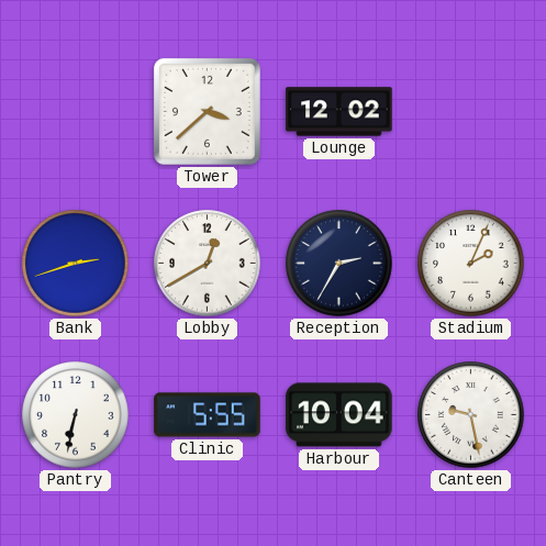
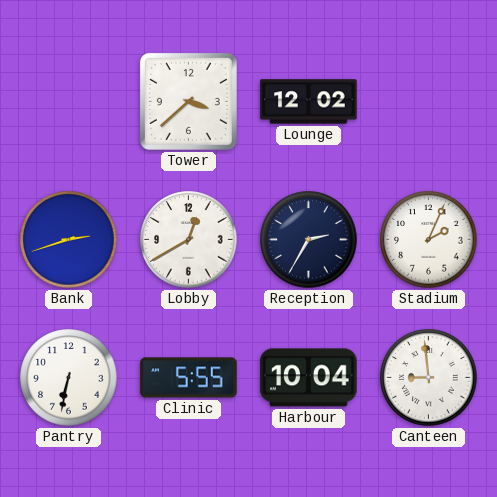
Canteen: 9:28 -> 8:59 (429, 378)
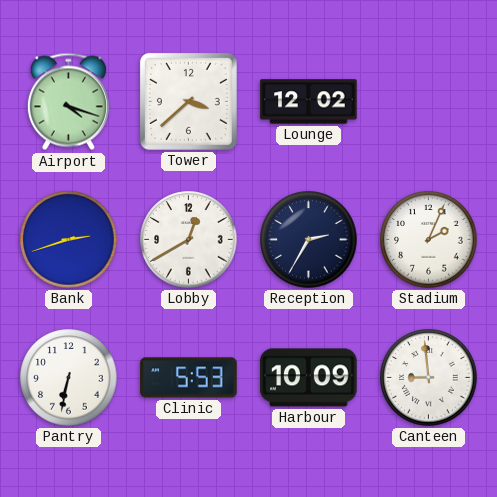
Airport: none -> 4:18 (68, 102)
Clinic: 5:55 -> 5:53 (189, 378)
Harbour: 10:04 -> 10:09 (309, 378)
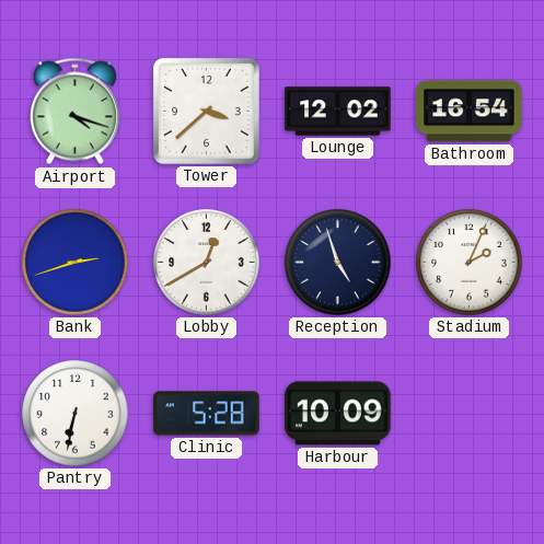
Bathroom: none -> 16:54 (470, 112)
Reception: 2:35 -> 4:57 (338, 263)
Clinic: 5:53 -> 5:28 (207, 414)
Canteen: 8:59 -> none (429, 378)
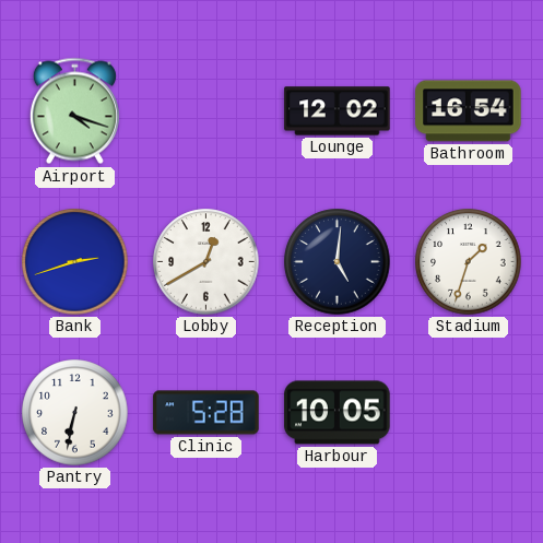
Tower: 3:38 -> none (206, 111)
Reception: 4:57 -> 5:01 (338, 262)
Stadium: 2:04 -> 1:33 (469, 262)
Harbour: 10:09 -> 10:05 (338, 413)
